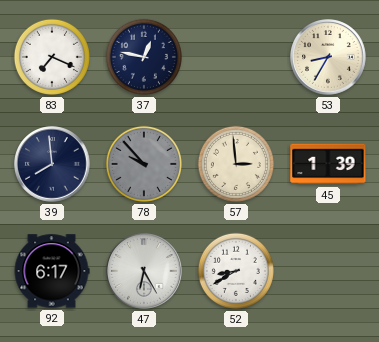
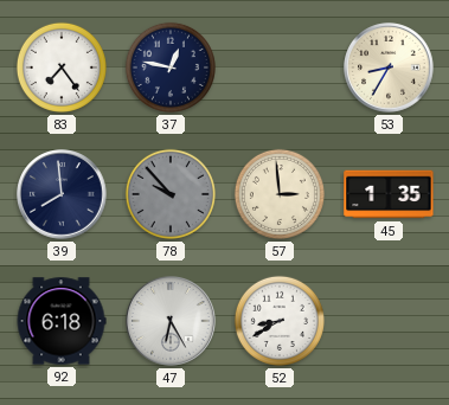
83: 7:19 -> 7:24 (62, 67)
45: 1:39 -> 1:35 (389, 194)
92: 6:17 -> 6:18 (62, 321)
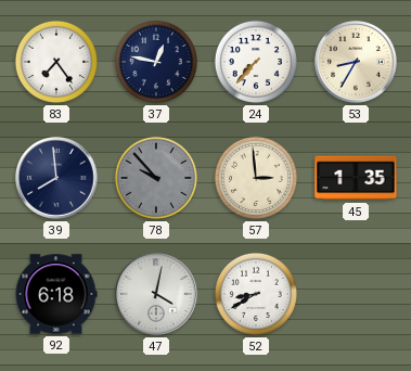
24: none -> 7:37 (256, 62)
47: 6:25 -> 4:02 (156, 294)
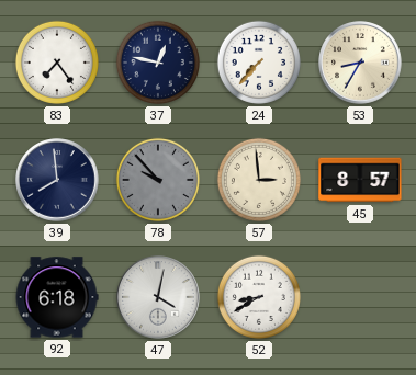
45: 1:35 -> 8:57 (360, 180)
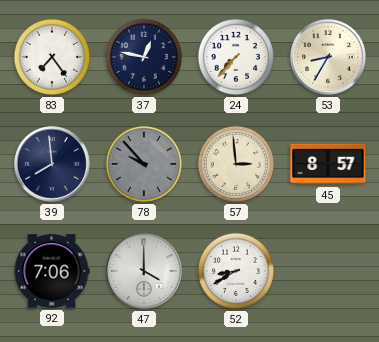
92: 6:18 -> 7:06 (52, 271)
47: 4:02 -> 4:00 (144, 271)
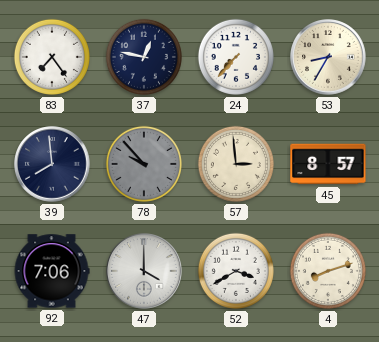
52: 8:40 -> 3:40 (236, 271)
4: none -> 8:12 (328, 271)
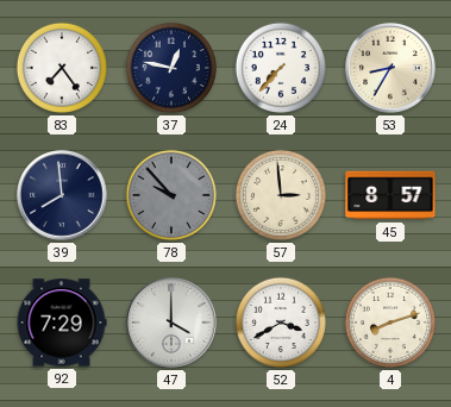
92: 7:06 -> 7:29 (62, 323)
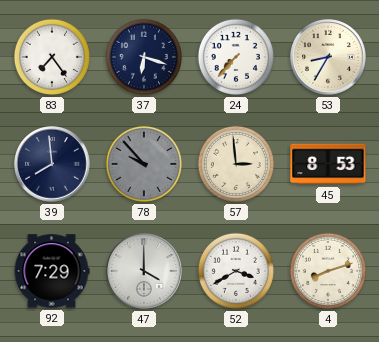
37: 12:47 -> 6:18 (144, 57)
45: 8:57 -> 8:53 (328, 164)
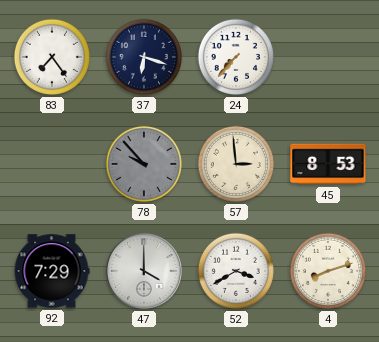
53: 8:35 -> none (328, 57)
39: 7:59 -> none (52, 164)
